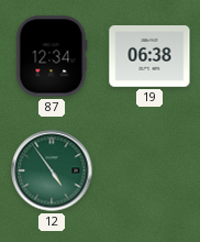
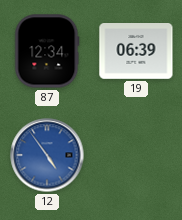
19: 06:38 -> 06:39 (136, 51)
12 dial: green -> blue (47, 155)
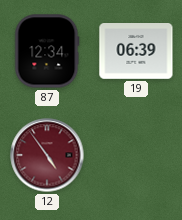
12 dial: blue -> burgundy (47, 155)
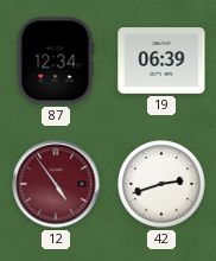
42: none -> 2:42 (163, 185)
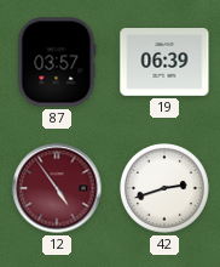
87: 12:34 -> 03:57 (57, 62)
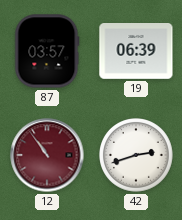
12: 4:54 -> 10:54 (47, 155)
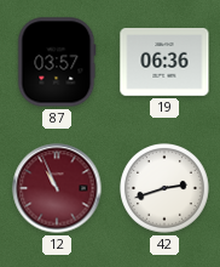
19: 06:39 -> 06:36 (164, 62)
12: 10:54 -> 10:56 (57, 188)
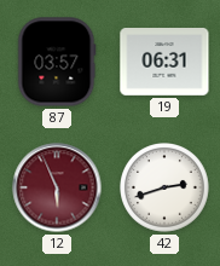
19: 06:36 -> 06:31 (164, 62)
12: 10:56 -> 5:56 (57, 187)
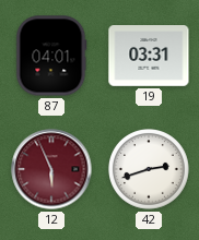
87: 03:57 -> 04:01 (51, 56)
19: 06:31 -> 03:31 (149, 56)
